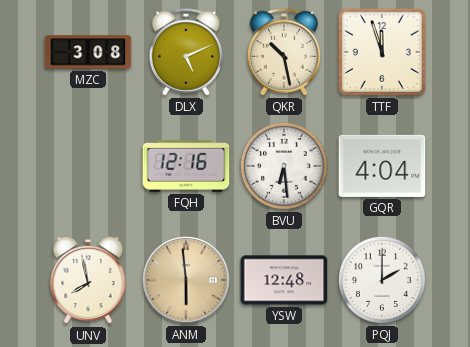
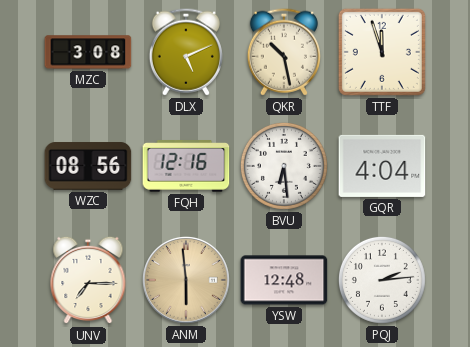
WZC: none -> 08:56 (88, 166)
UNV: 7:58 -> 7:15 (88, 280)
PQJ: 2:00 -> 2:14 (382, 280)
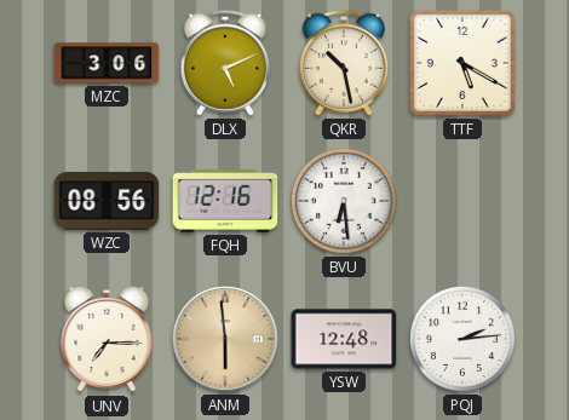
MZC: 3:08 -> 3:06 (107, 63)
TTF: 11:57 -> 5:20 (462, 63)
GQR: 4:04 -> none (382, 166)
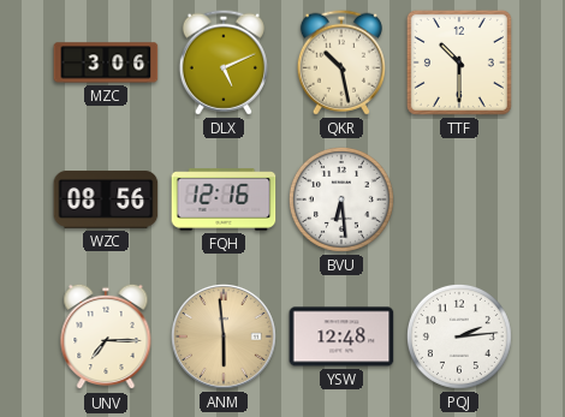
TTF: 5:20 -> 10:30 (459, 62)
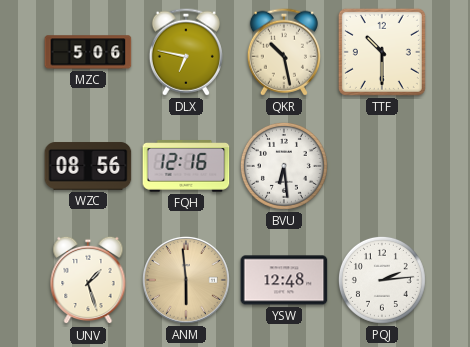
MZC: 3:06 -> 5:06 (88, 52)
DLX: 5:11 -> 6:47 (186, 52)
UNV: 7:15 -> 1:27 (88, 280)
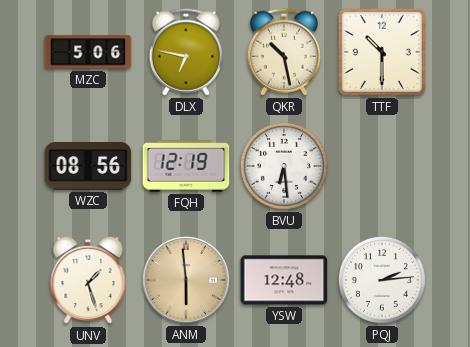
FQH: 12:16 -> 12:19 (186, 166)
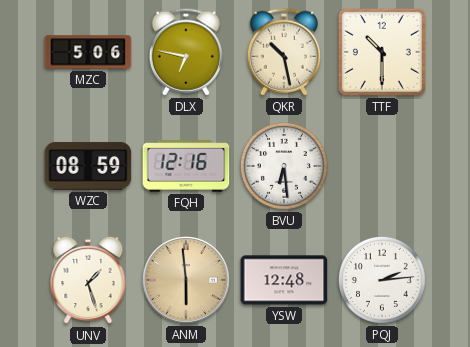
WZC: 08:56 -> 08:59 (88, 166)
FQH: 12:19 -> 12:16 (186, 166)
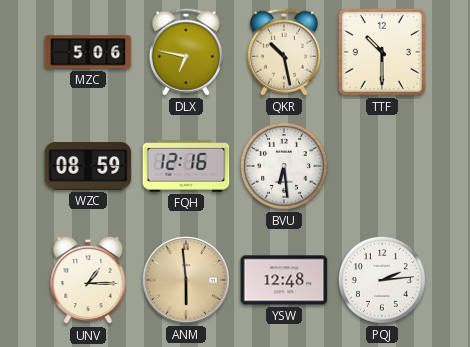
UNV: 1:27 -> 1:15 (88, 280)
